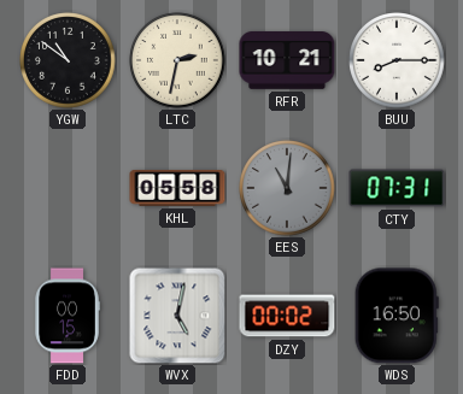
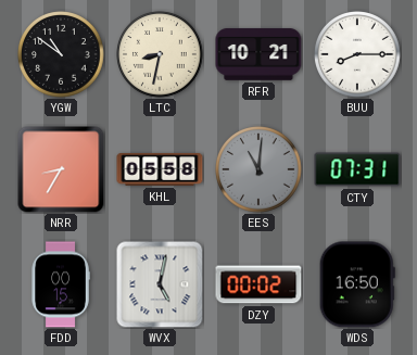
LTC: 2:32 -> 8:32 (160, 54)
NRR: none -> 8:35 (61, 169)
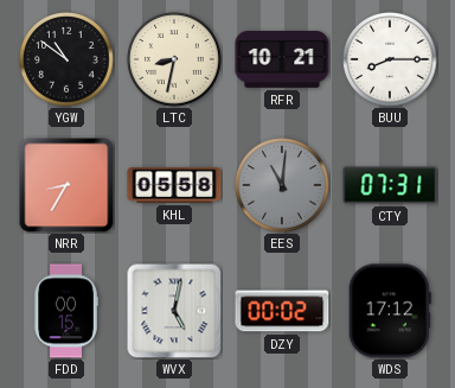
WDS: 16:50 -> 17:12 (390, 311)
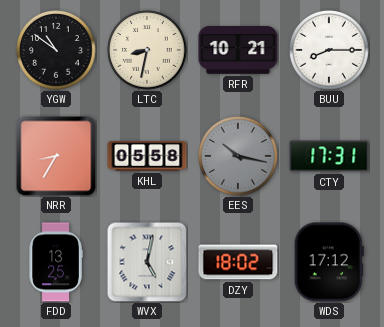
EES: 11:01 -> 10:17 (238, 156)
CTY: 07:31 -> 17:31 (329, 156)
FDD: 00:15 -> 13:25 (56, 262)
DZY: 00:02 -> 18:02 (238, 262)
